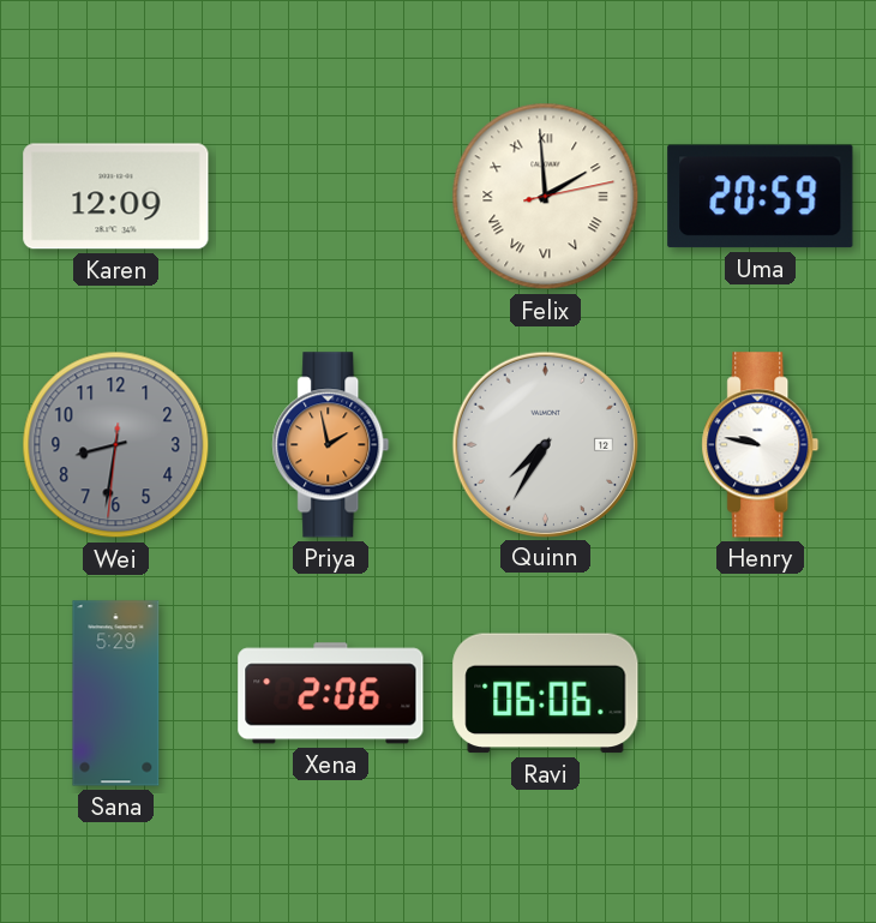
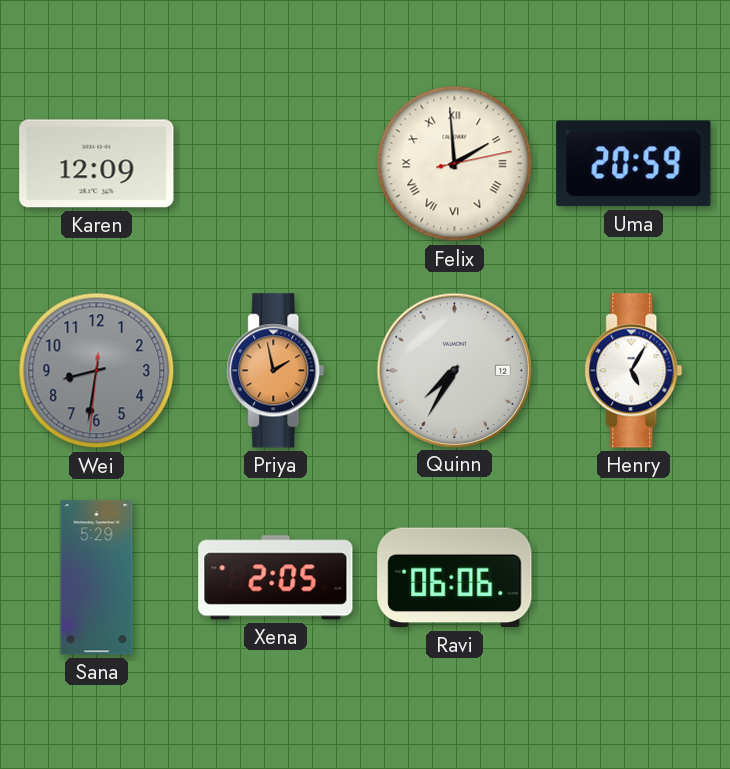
Henry: 9:47 -> 5:05 (634, 371)
Xena: 2:06 -> 2:05 (276, 578)
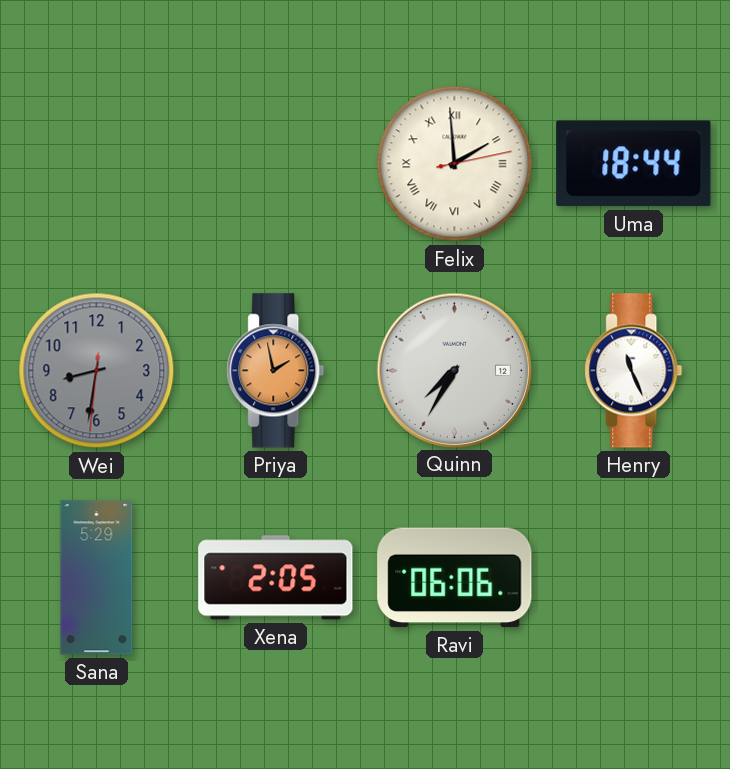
Karen: 12:09 -> none (97, 164)
Uma: 20:59 -> 18:44 (634, 164)
Henry: 5:05 -> 11:26 (634, 371)
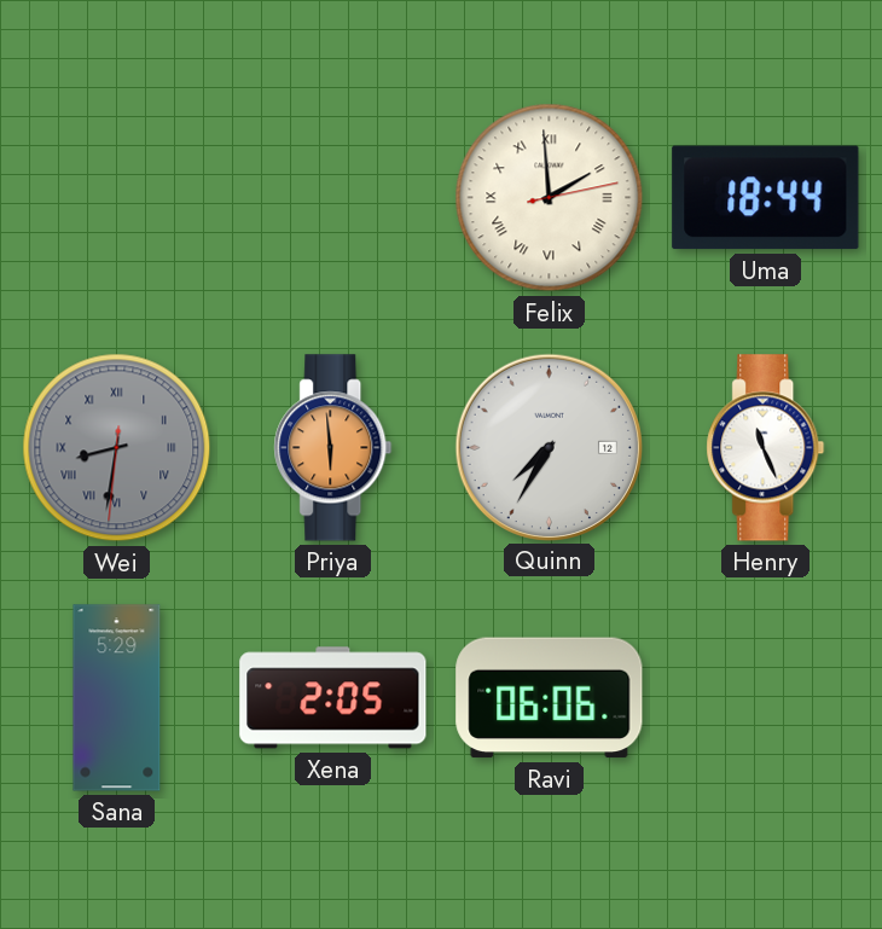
Wei numerals: Arabic -> Roman (117, 448)
Priya: 1:58 -> 5:59 (333, 448)
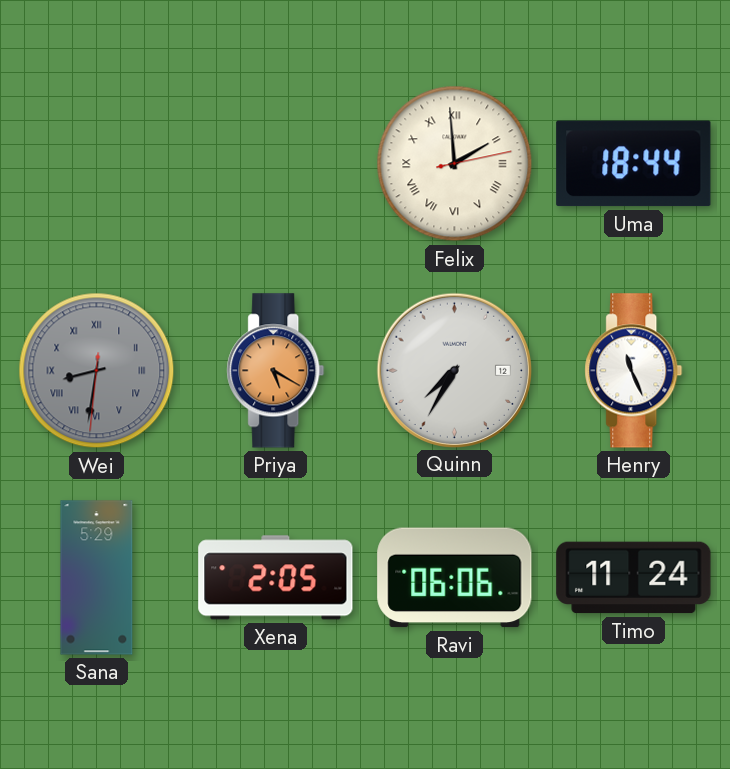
Priya: 5:59 -> 5:20 (276, 371)
Timo: none -> 11:24 (634, 578)
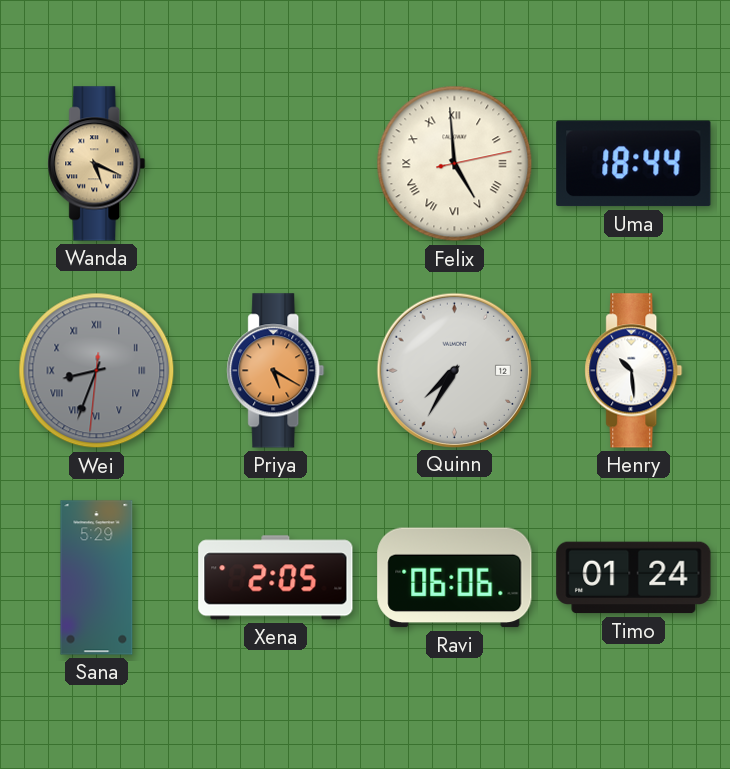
Wanda: none -> 5:19 (97, 164)
Felix: 1:59 -> 4:59 (455, 164)
Wei: 8:31 -> 8:33 (97, 371)
Henry: 11:26 -> 10:29 (634, 371)
Timo: 11:24 -> 01:24 (634, 578)
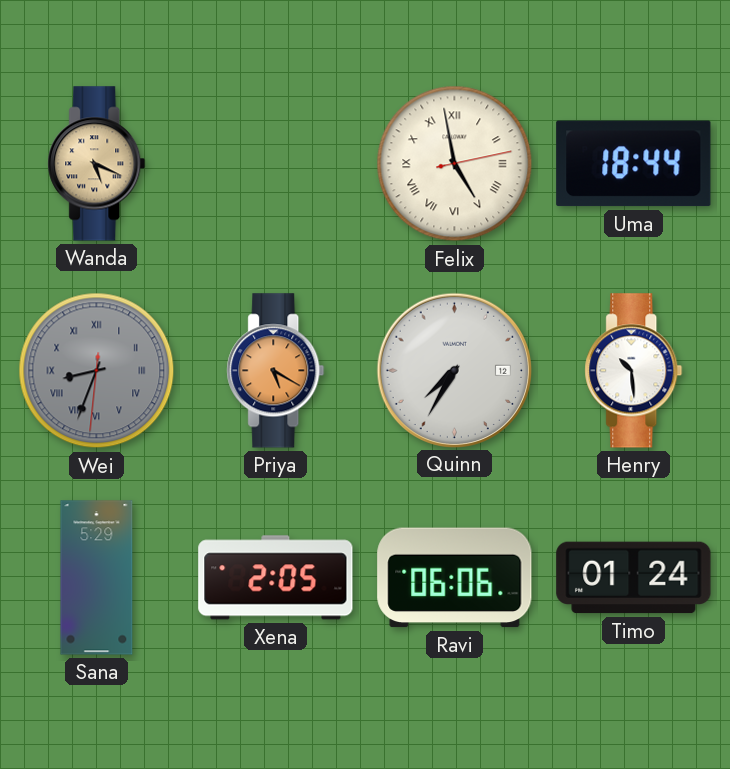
Felix: 4:59 -> 4:58 (455, 164)
